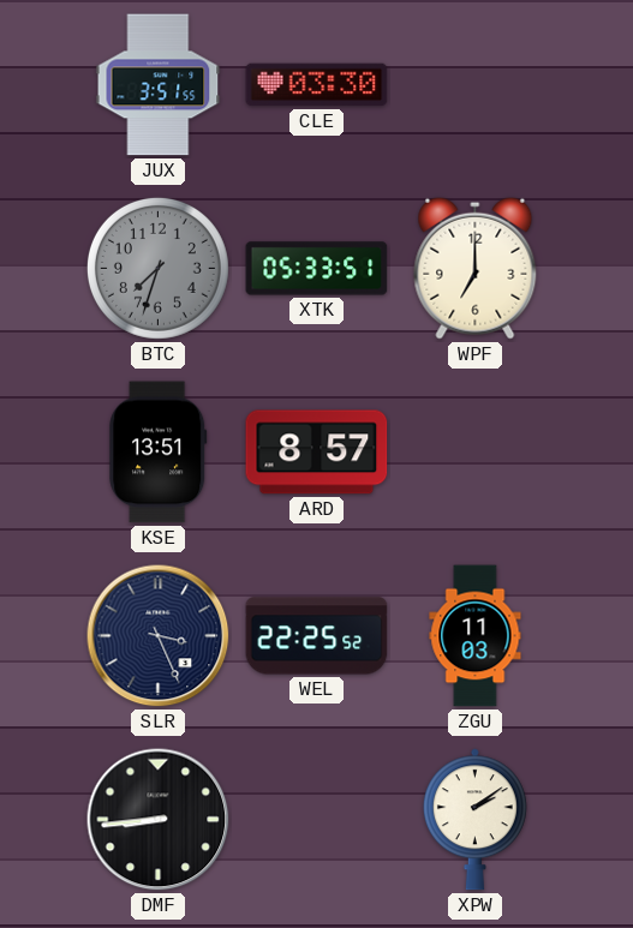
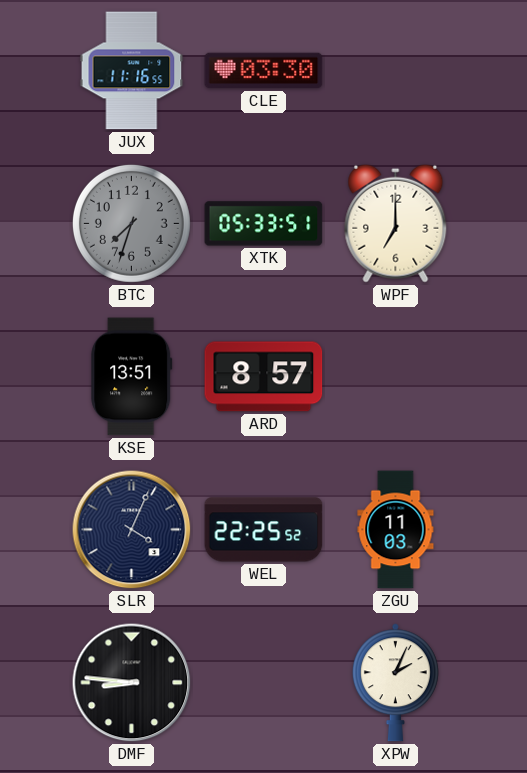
JUX: 3:51 -> 11:16 (132, 71)
SLR: 3:26 -> 4:04 (132, 530)
DMF: 8:44 -> 8:46 (132, 683)
XPW: 2:09 -> 2:04 (395, 683)
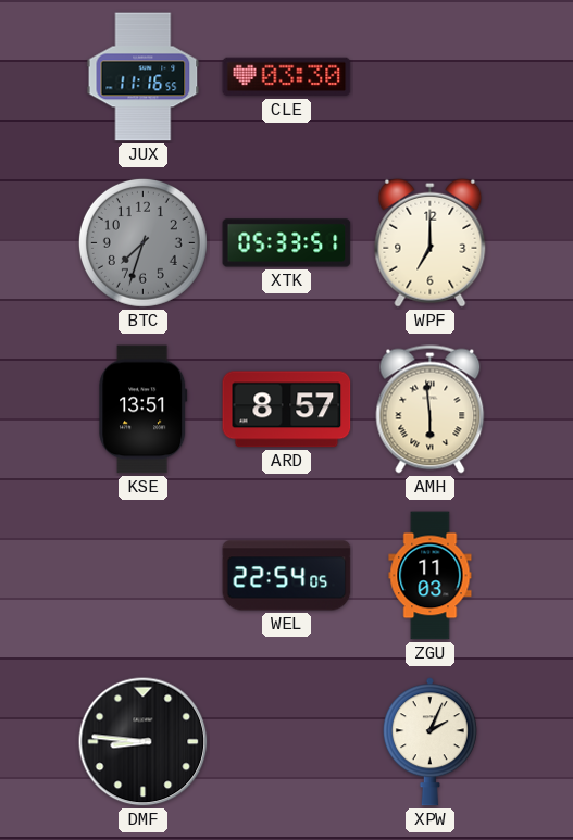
AMH: none -> 5:59 (431, 410)
SLR: 4:04 -> none (132, 530)
WEL: 22:25 -> 22:54 (287, 576)
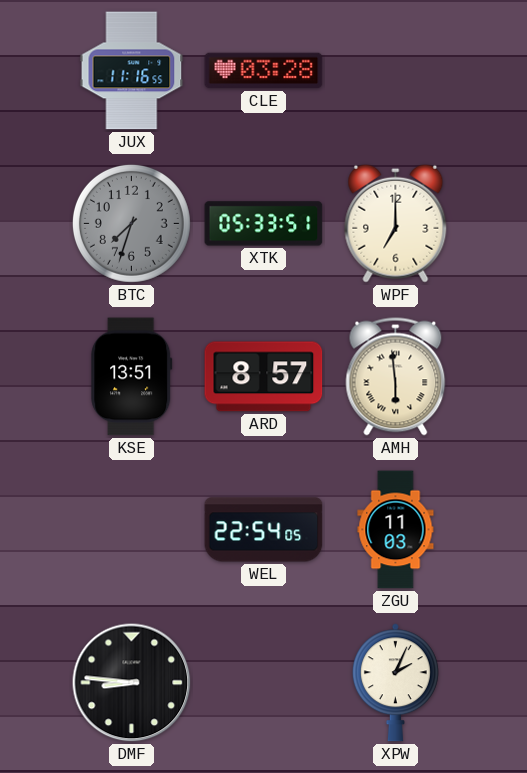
CLE: 03:30 -> 03:28 (264, 71)
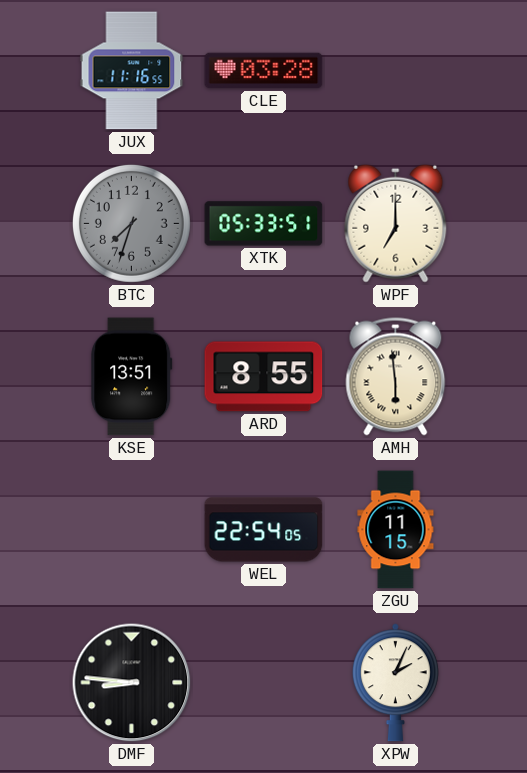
ARD: 8:57 -> 8:55 (264, 377)
ZGU: 11:03 -> 11:15 (396, 530)
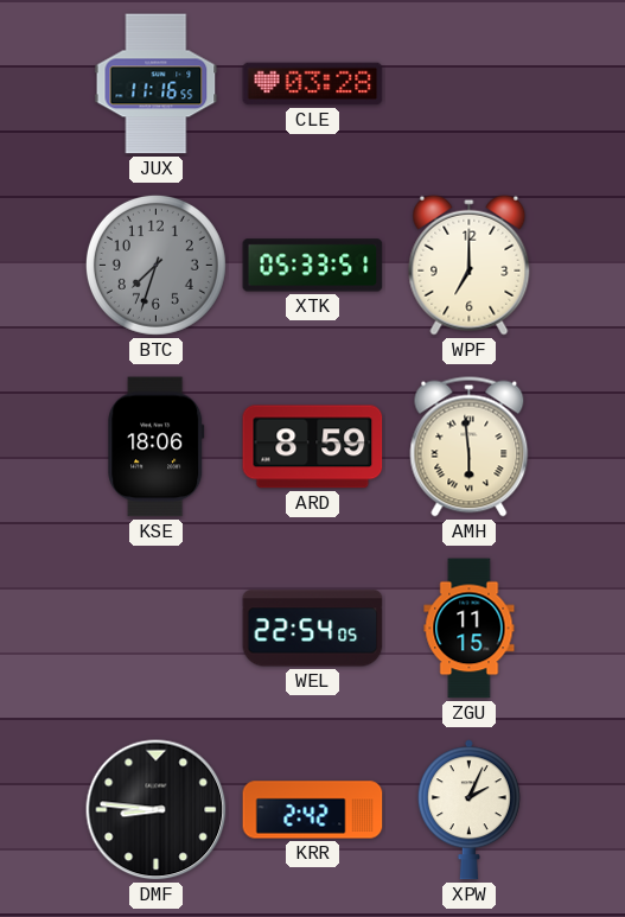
KSE: 13:51 -> 18:06 (157, 447)
ARD: 8:55 -> 8:59 (313, 447)
KRR: none -> 2:42 (313, 810)
